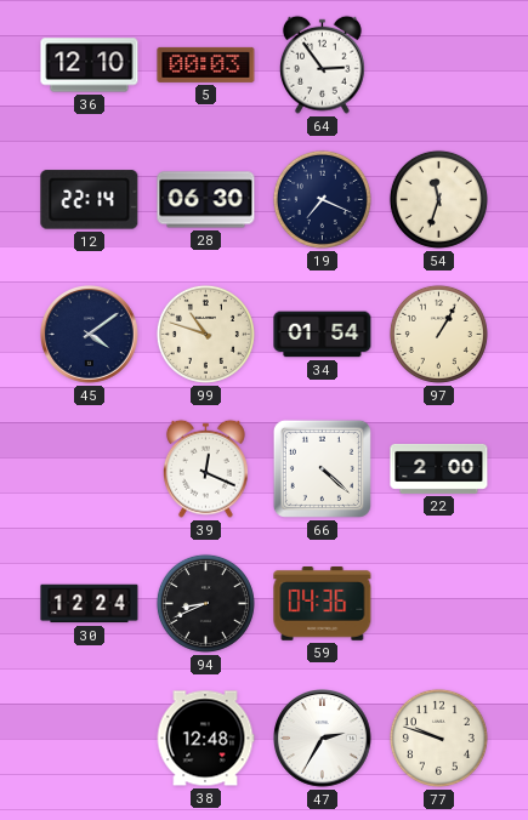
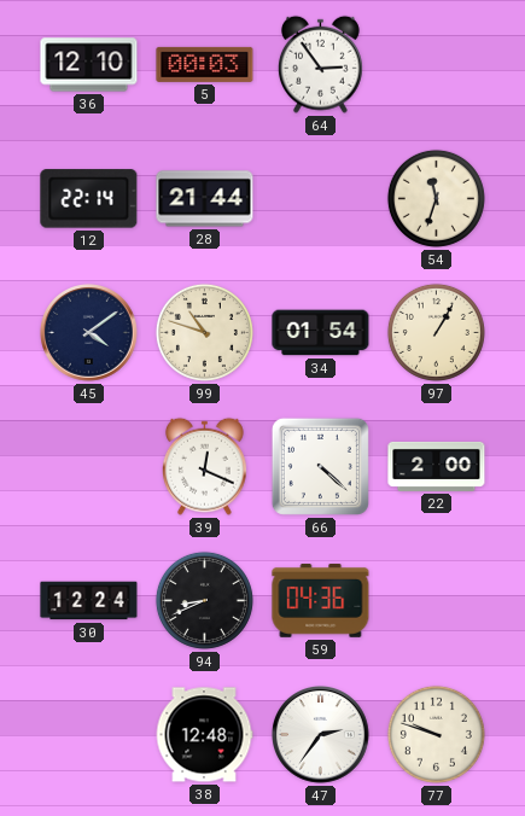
28: 06:30 -> 21:44 (205, 199)
19: 7:19 -> none (322, 199)
47: 2:35 -> 2:36 (321, 735)
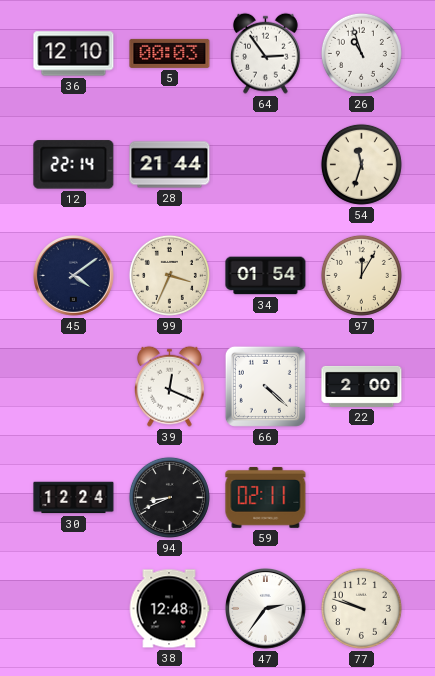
26: none -> 10:57 (361, 53)
99: 10:48 -> 3:34 (169, 275)
97: 1:05 -> 12:05 (361, 275)
59: 04:36 -> 02:11 (266, 497)
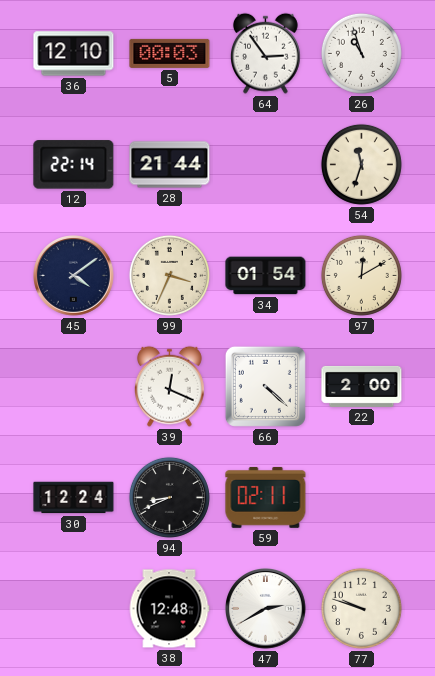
97: 12:05 -> 12:10 (361, 275)
47: 2:36 -> 2:40 (266, 609)
